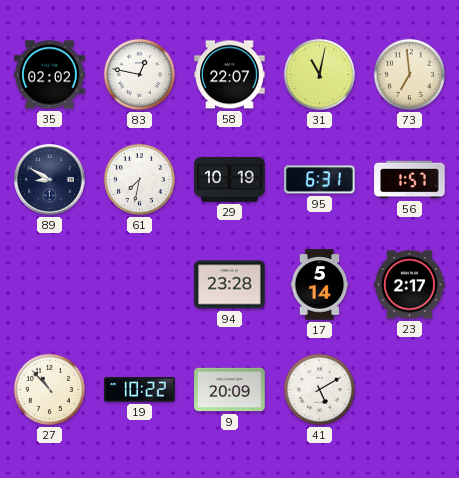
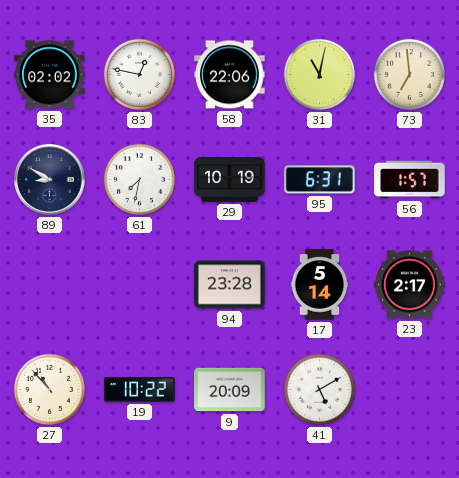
58: 22:07 -> 22:06 (230, 75)
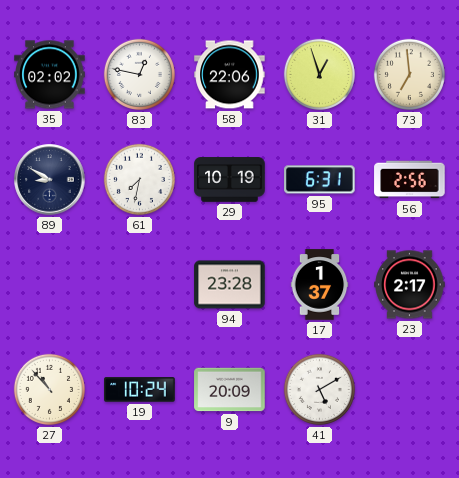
31: 11:02 -> 12:57 (319, 74)
56: 1:57 -> 2:56 (410, 180)
17: 5:14 -> 1:37 (320, 285)
19: 10:22 -> 10:24 (140, 390)
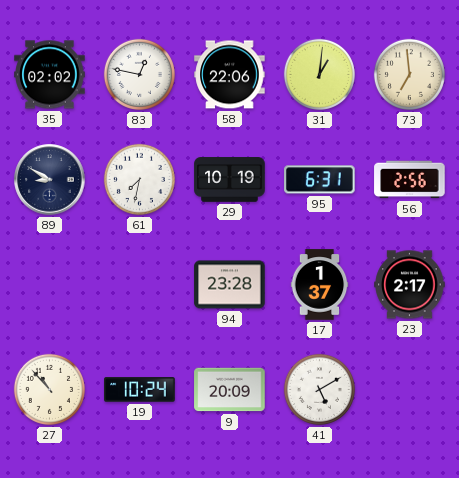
31: 12:57 -> 1:01 (319, 74)
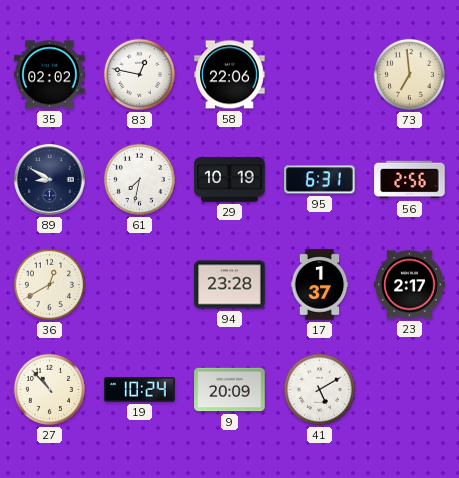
31: 1:01 -> none (319, 74)
36: none -> 12:40 (49, 284)
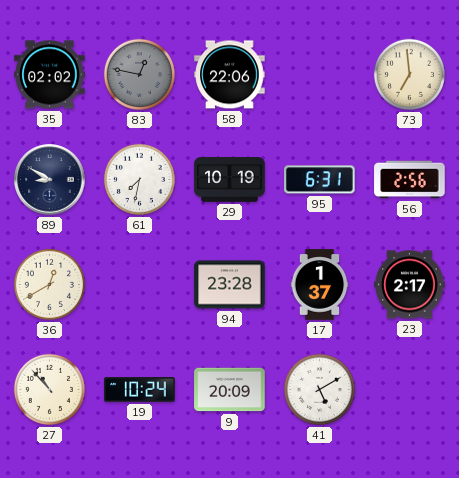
83 dial: white -> grey (139, 74)
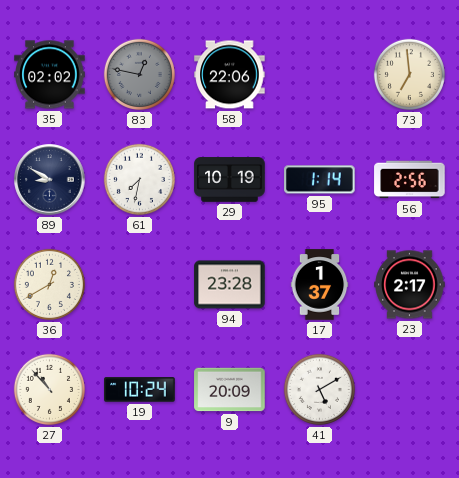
95: 6:31 -> 1:14 (320, 180)
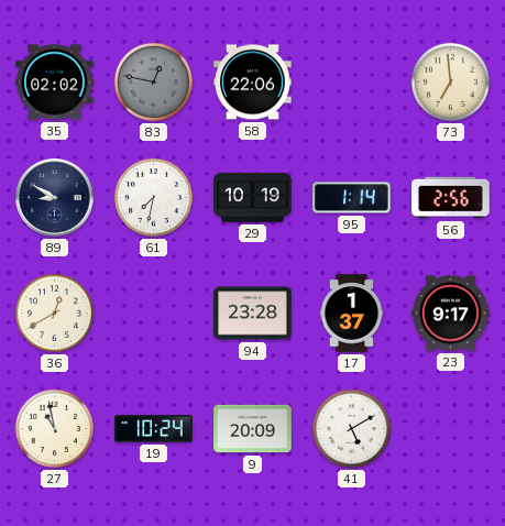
23: 2:17 -> 9:17 (451, 314)
27: 10:53 -> 10:58 (54, 428)
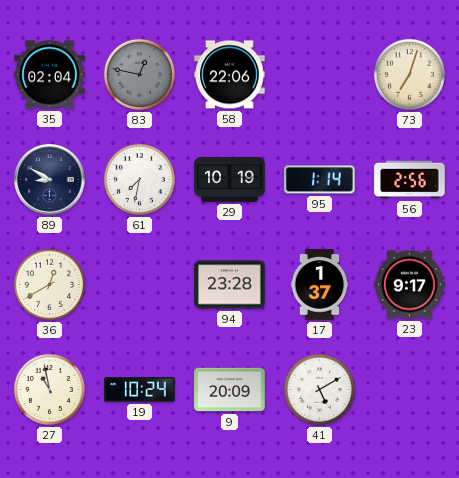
35: 02:02 -> 02:04 (50, 75)
73: 6:59 -> 7:03 (409, 74)
